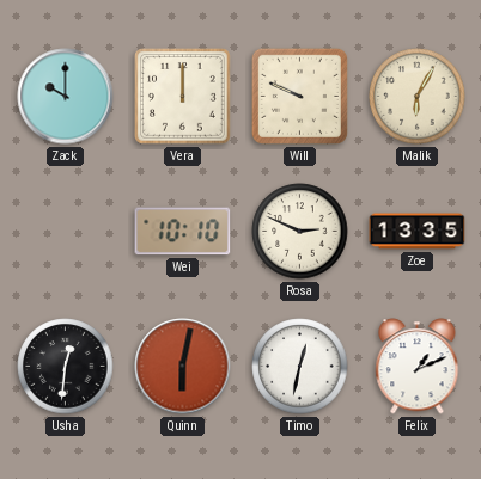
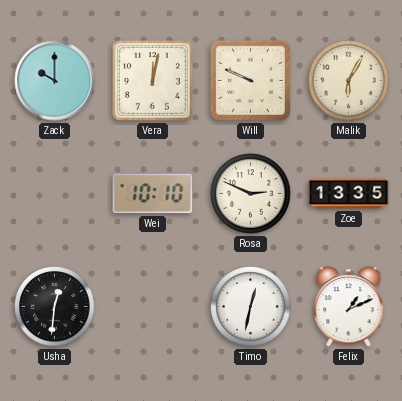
Vera: 12:00 -> 12:02 (152, 80)
Quinn: 6:02 -> none (183, 367)
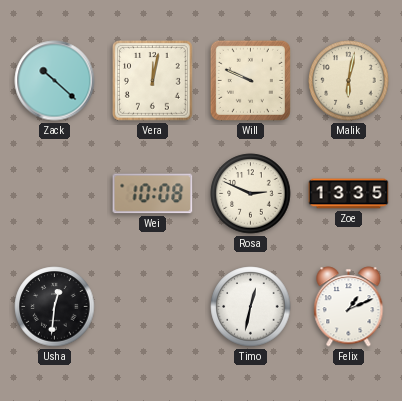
Zack: 10:00 -> 10:22 (55, 81)
Malik: 6:05 -> 6:02 (349, 81)
Wei: 10:10 -> 10:08 (153, 194)
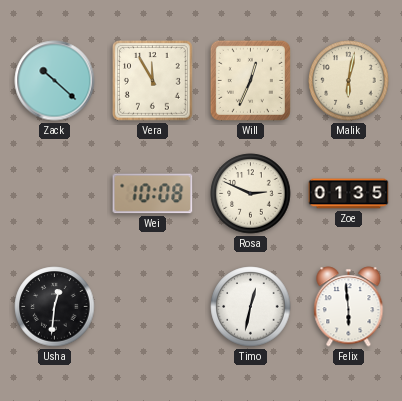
Vera: 12:02 -> 11:55 (152, 80)
Will: 9:49 -> 12:34 (250, 80)
Zoe: 13:35 -> 01:35 (349, 194)
Felix: 1:11 -> 5:59 (349, 307)
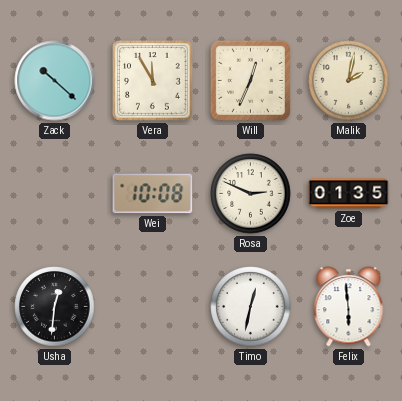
Malik: 6:02 -> 2:02 (349, 81)
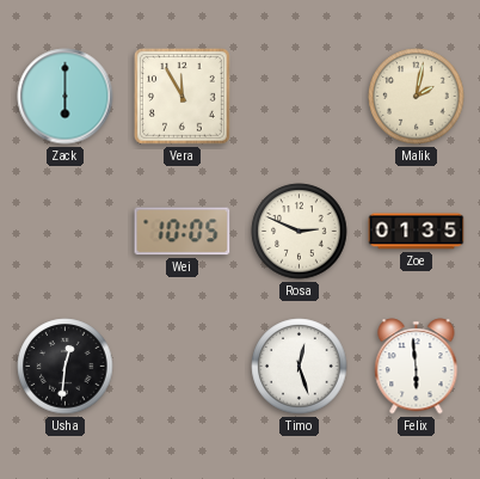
Zack: 10:22 -> 6:00 (66, 97)
Will: 12:34 -> none (250, 80)
Wei: 10:08 -> 10:05 (183, 232)
Timo: 12:32 -> 12:27 (300, 367)
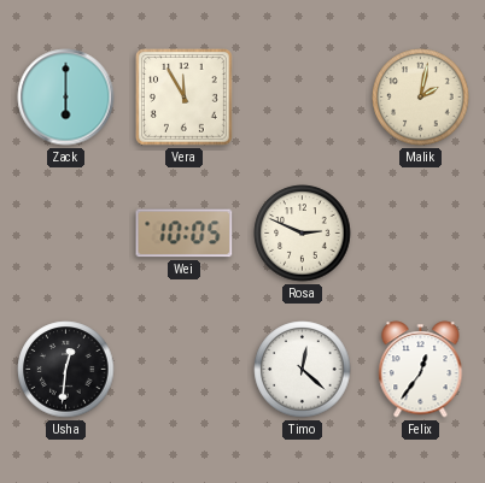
Zoe: 01:35 -> none (417, 232)
Timo: 12:27 -> 12:22 (303, 370)
Felix: 5:59 -> 12:36 (421, 370)
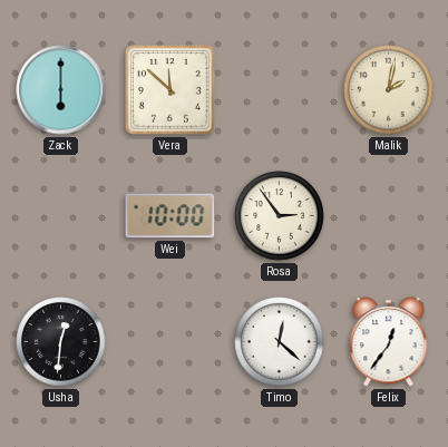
Vera: 11:55 -> 11:52 (169, 89)
Wei: 10:05 -> 10:00 (171, 216)
Rosa: 2:49 -> 2:54 (280, 216)
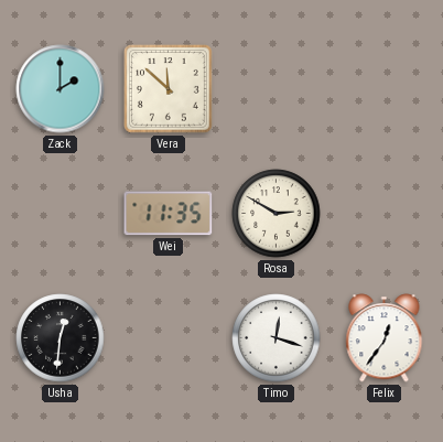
Zack: 6:00 -> 2:00 (61, 89)
Malik: 2:02 -> none (389, 90)
Wei: 10:00 -> 11:35 (169, 214)
Rosa: 2:54 -> 2:50 (277, 214)
Timo: 12:22 -> 12:18 (277, 338)
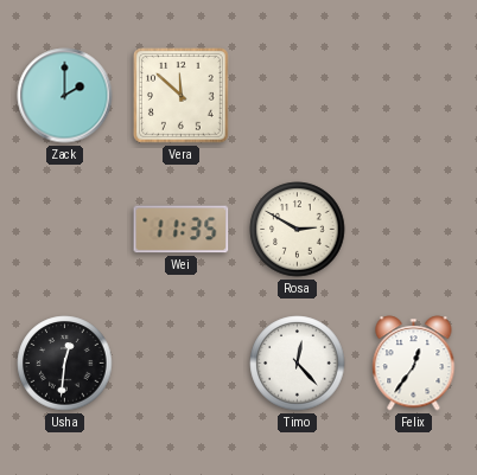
Timo: 12:18 -> 12:23 (298, 364)
